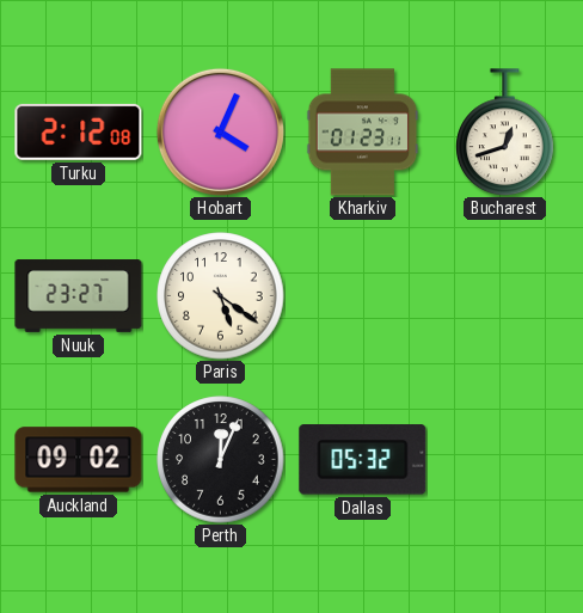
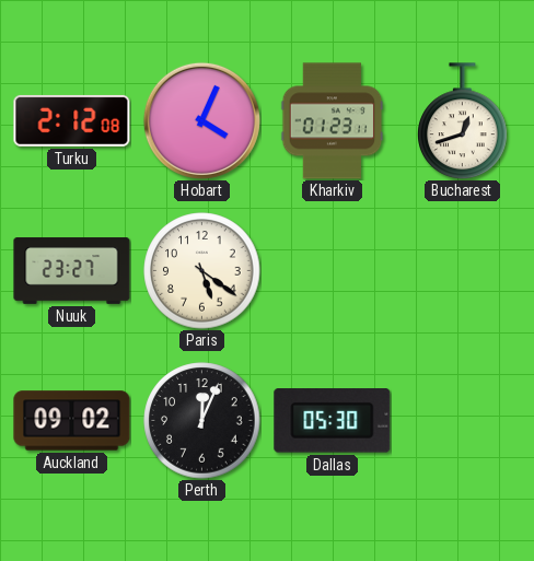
Dallas: 05:32 -> 05:30 (333, 421)
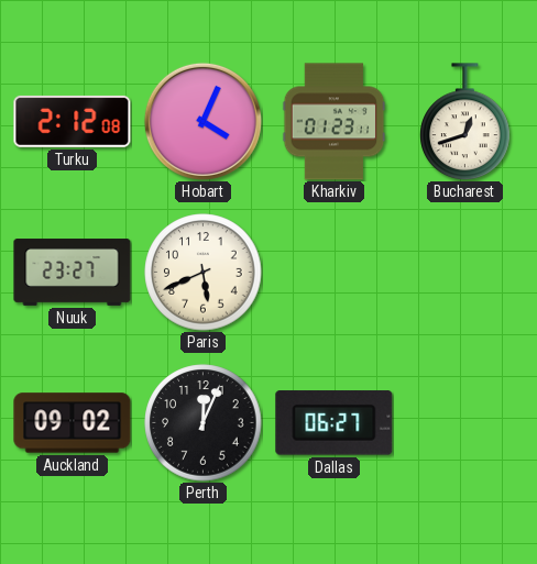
Paris: 5:21 -> 5:41 (204, 273)
Dallas: 05:30 -> 06:27 (335, 423)
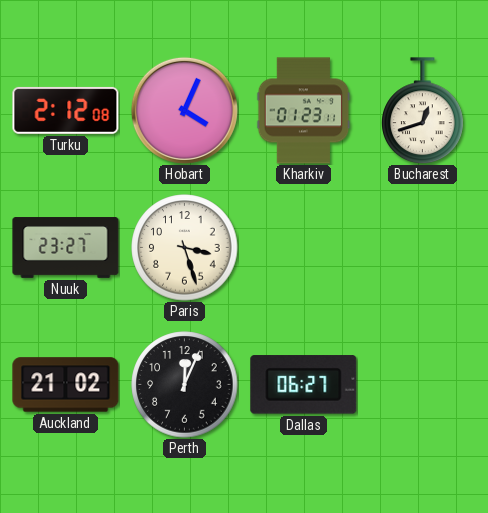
Paris: 5:41 -> 3:27 (185, 248)
Auckland: 09:02 -> 21:02 (66, 385)
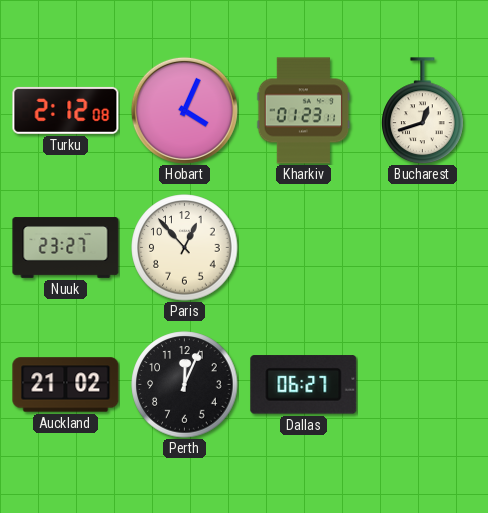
Paris: 3:27 -> 12:53 (185, 248)
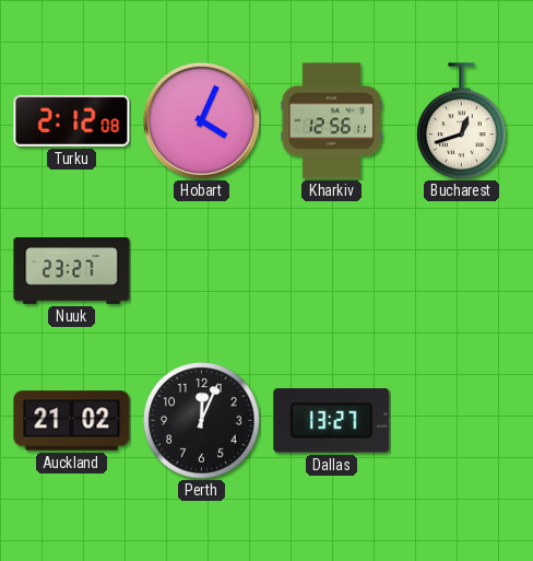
Kharkiv: 01:23 -> 12:56 (332, 121)
Paris: 12:53 -> none (185, 248)
Dallas: 06:27 -> 13:27 (332, 421)
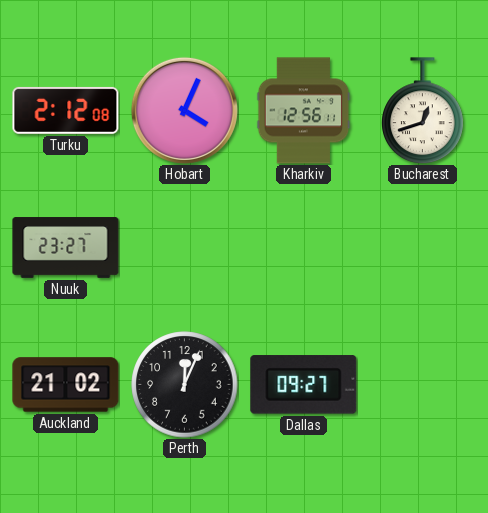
Dallas: 13:27 -> 09:27 (304, 385)
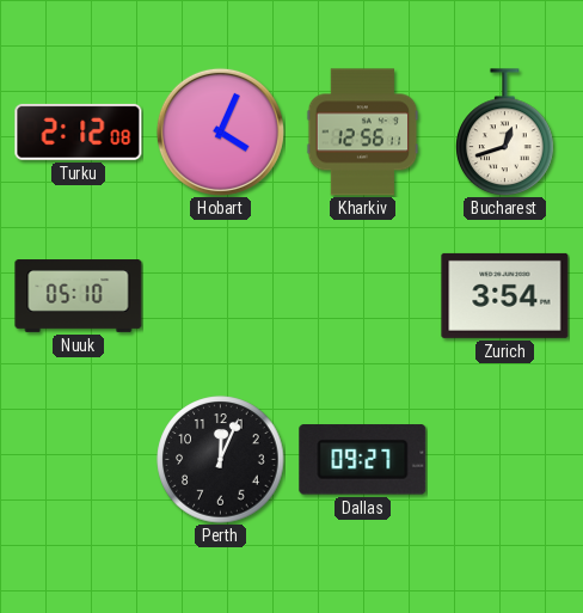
Nuuk: 23:27 -> 05:10 (79, 296)
Zurich: none -> 3:54 (505, 295)
Auckland: 21:02 -> none (66, 385)
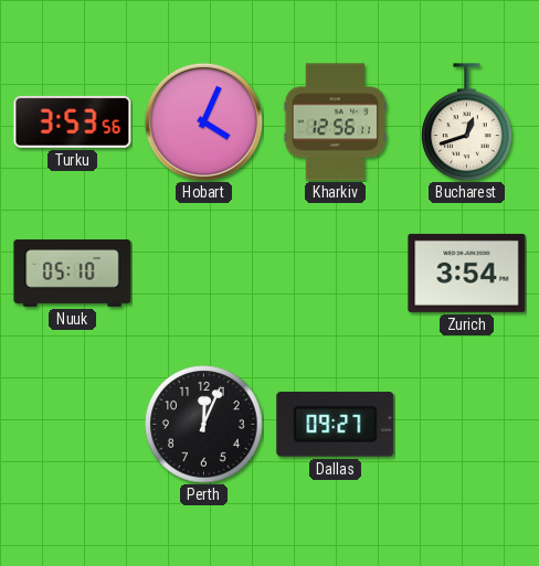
Turku: 2:12 -> 3:53 (73, 121)
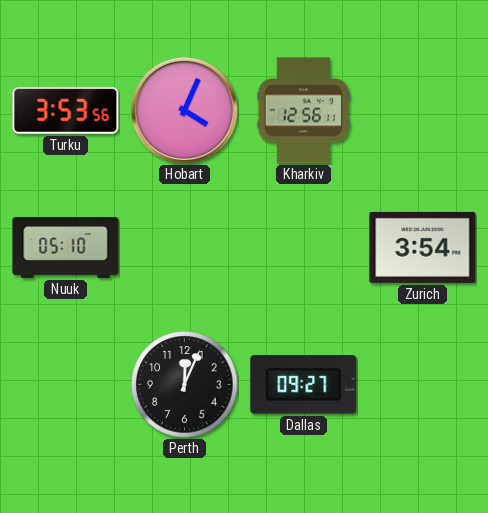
Bucharest: 12:42 -> none (467, 122)
